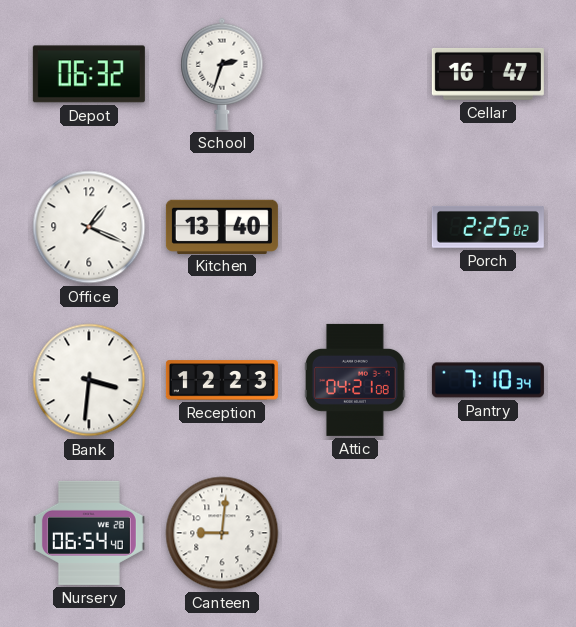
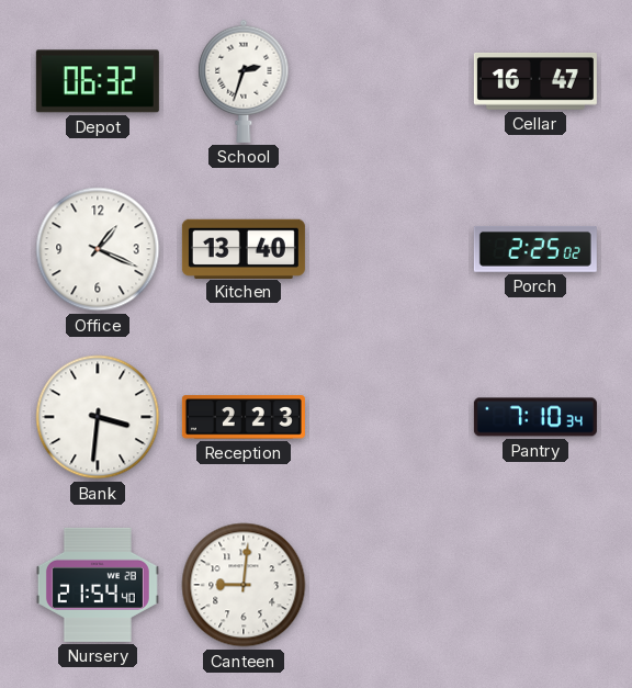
Reception: 12:23 -> 2:23 (244, 417)
Attic: 04:21 -> none (355, 380)
Nursery: 06:54 -> 21:54 (98, 585)
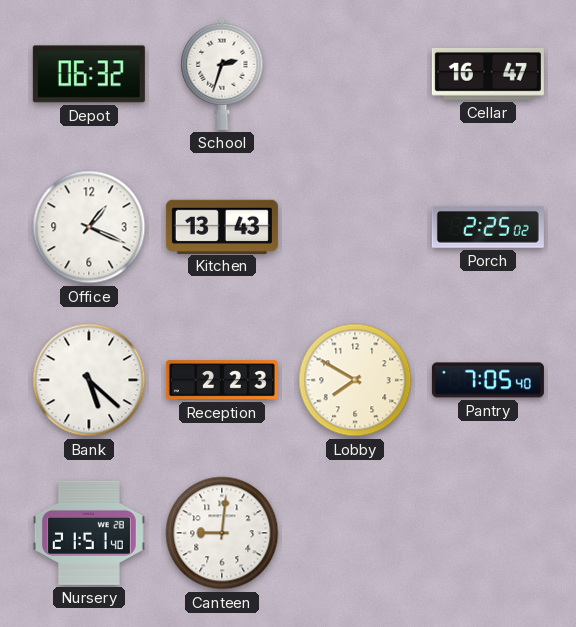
Kitchen: 13:40 -> 13:43 (222, 226)
Bank: 3:31 -> 5:22 (89, 380)
Lobby: none -> 7:50 (355, 380)
Pantry: 7:10 -> 7:05 (488, 380)
Nursery: 21:54 -> 21:51 (89, 533)
